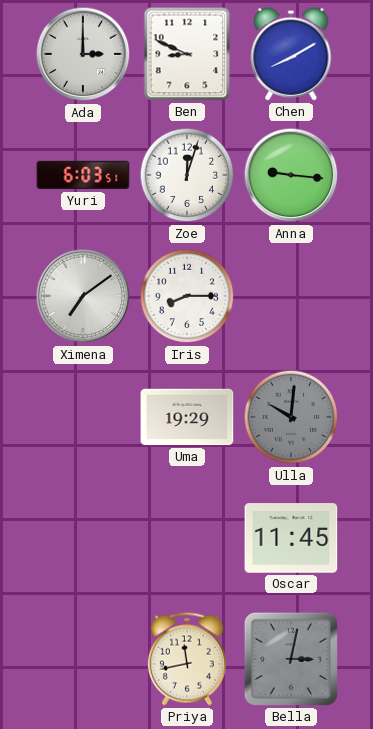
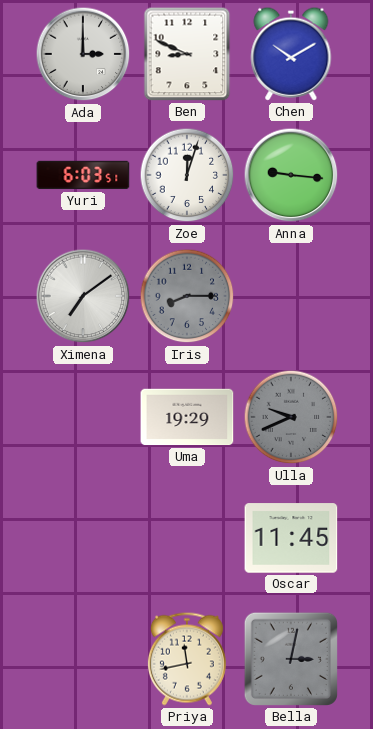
Chen: 8:10 -> 10:10 (291, 54)
Iris dial: white -> grey (187, 296)
Ulla: 10:01 -> 9:41 (291, 417)
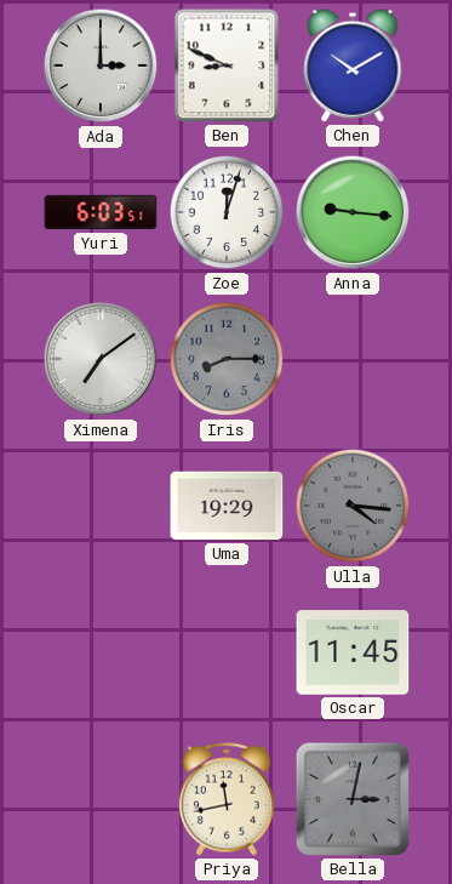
Ulla: 9:41 -> 4:16 (353, 506)
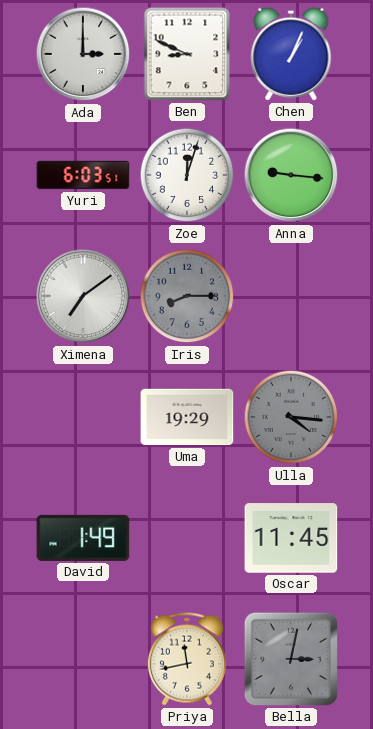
Chen: 10:10 -> 1:04 (291, 54)
David: none -> 1:49 (83, 538)
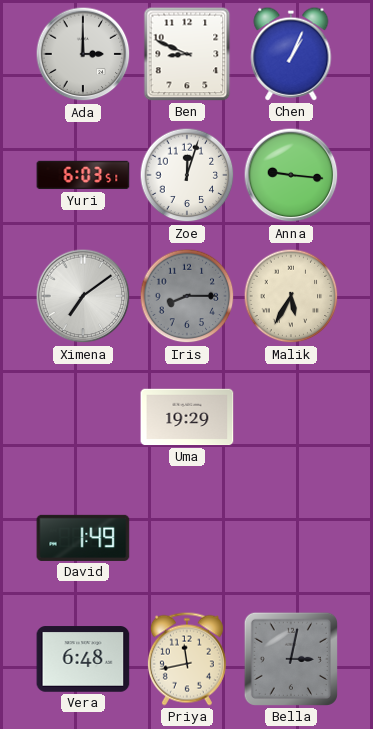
Malik: none -> 5:35 (291, 296)
Ulla: 4:16 -> none (291, 417)
Oscar: 11:45 -> none (291, 538)
Vera: none -> 6:48 (83, 659)
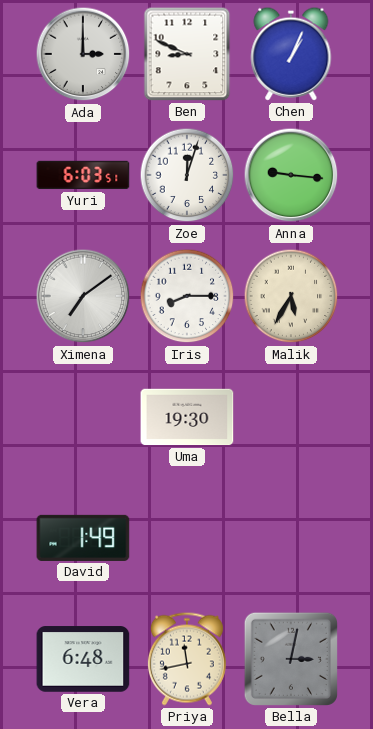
Iris dial: grey -> white (187, 296)
Uma: 19:29 -> 19:30 (187, 417)
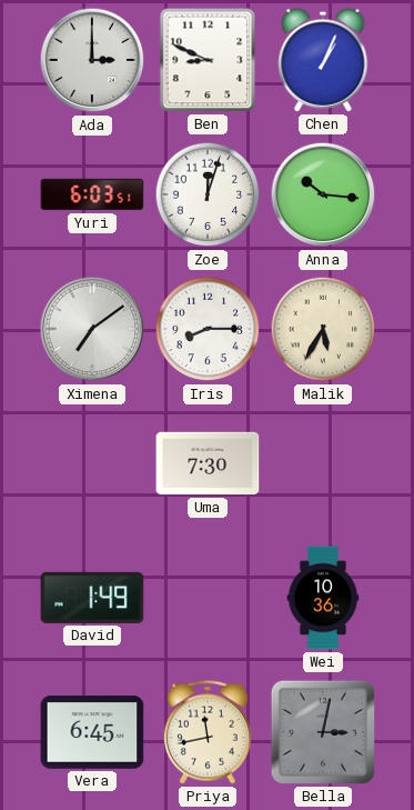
Anna: 9:16 -> 10:16 (323, 194)
Uma: 19:30 -> 7:30 (208, 463)
Wei: none -> 10:36 (323, 598)
Vera: 6:48 -> 6:45 (92, 732)
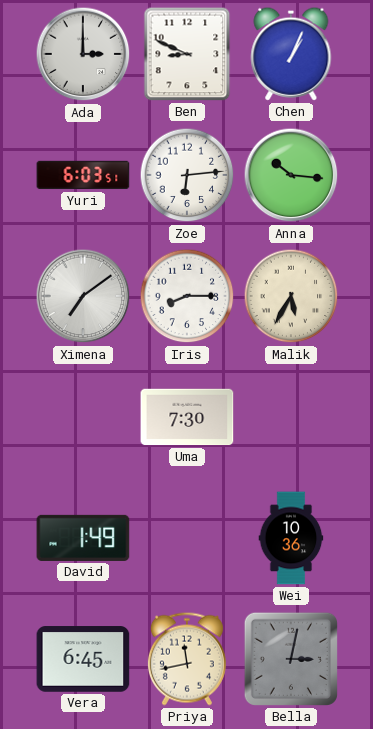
Zoe: 12:03 -> 6:14 (187, 175)
